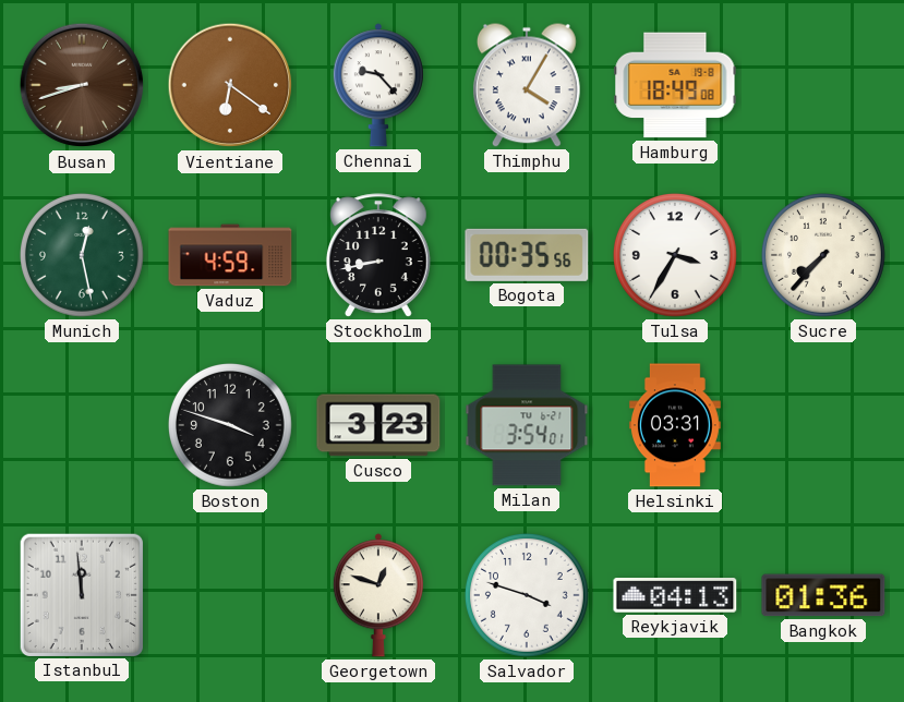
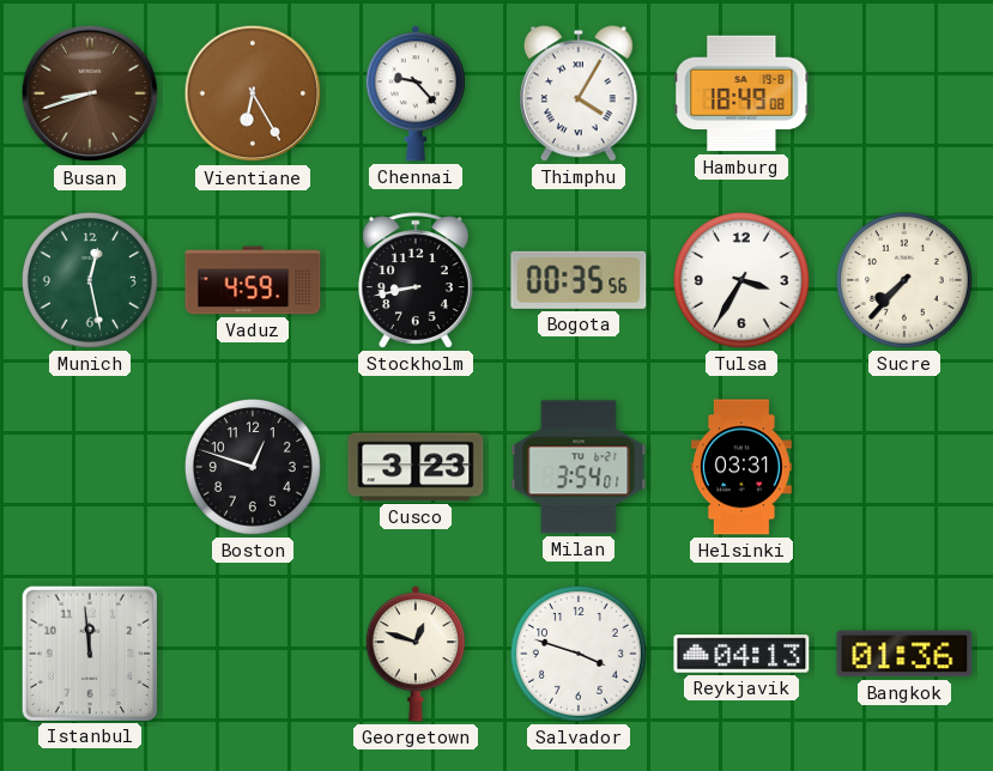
Vientiane: 6:21 -> 6:25 (253, 93)
Boston: 3:48 -> 12:48 (253, 467)
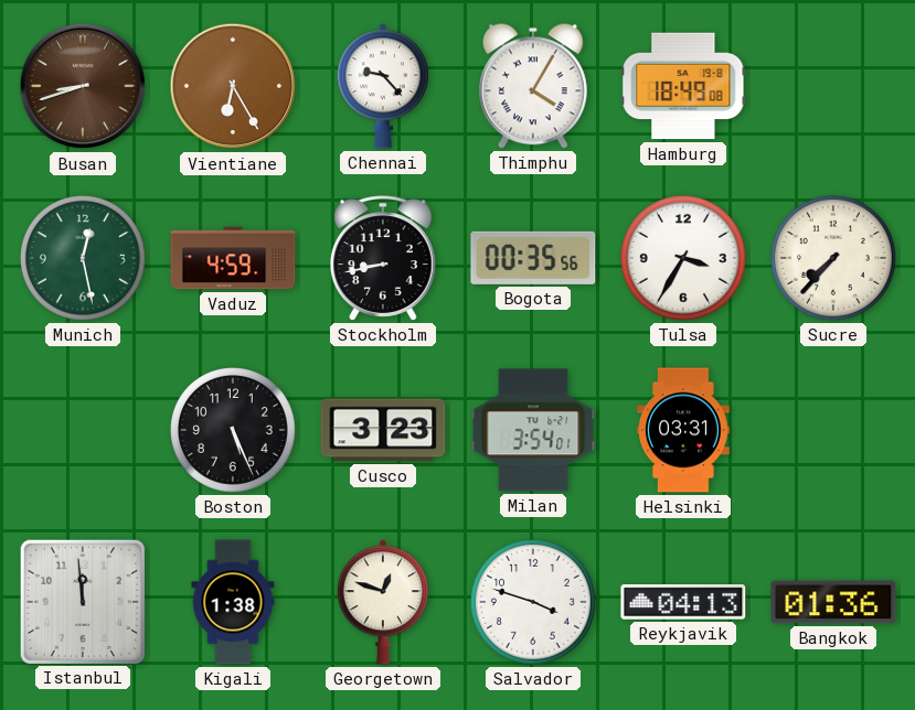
Boston: 12:48 -> 5:26 (233, 430)
Kigali: none -> 1:38 (233, 602)
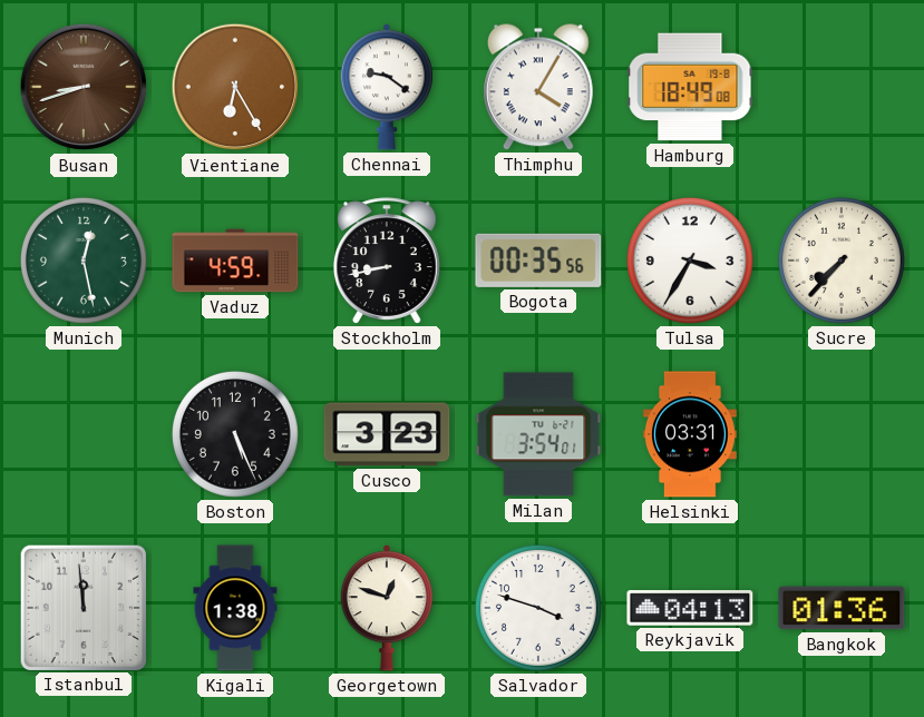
Chennai: 9:23 -> 9:21 (387, 87)
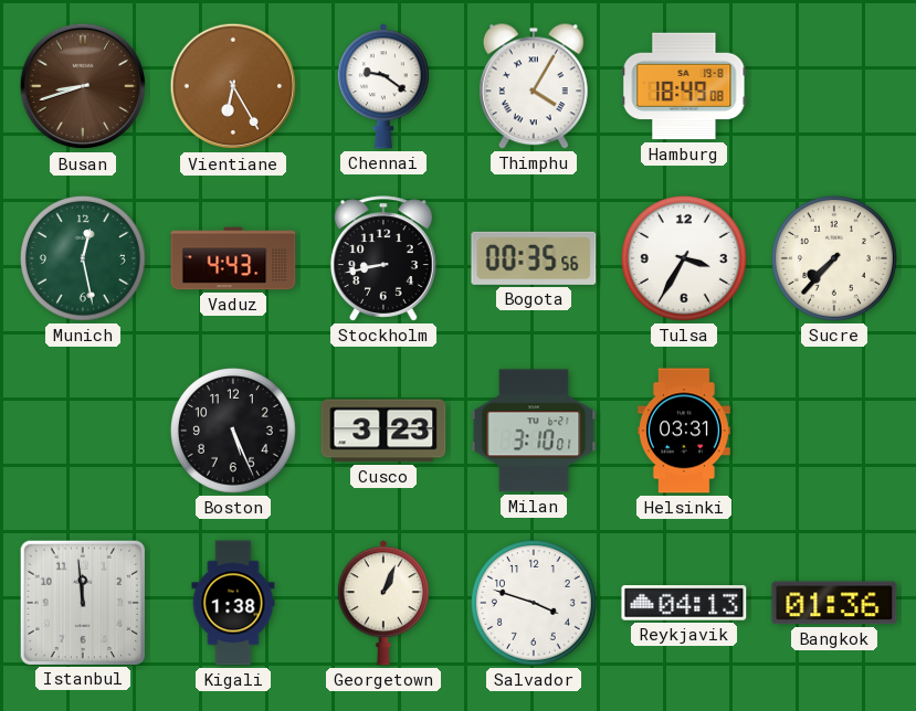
Vaduz: 4:59 -> 4:43 (233, 258)
Milan: 3:54 -> 3:10 (534, 431)
Georgetown: 12:48 -> 1:04 (383, 603)
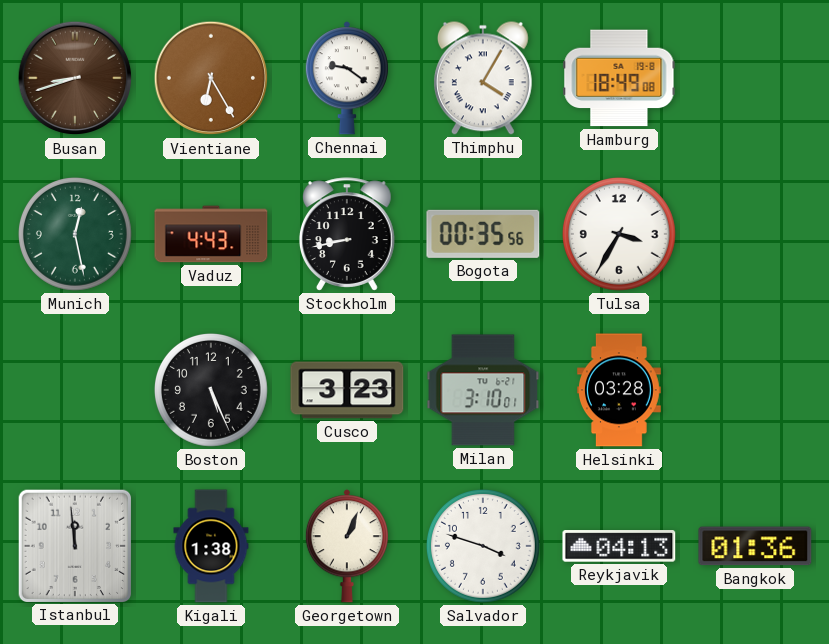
Sucre: 7:37 -> none (834, 258)
Helsinki: 03:31 -> 03:28 (619, 390)
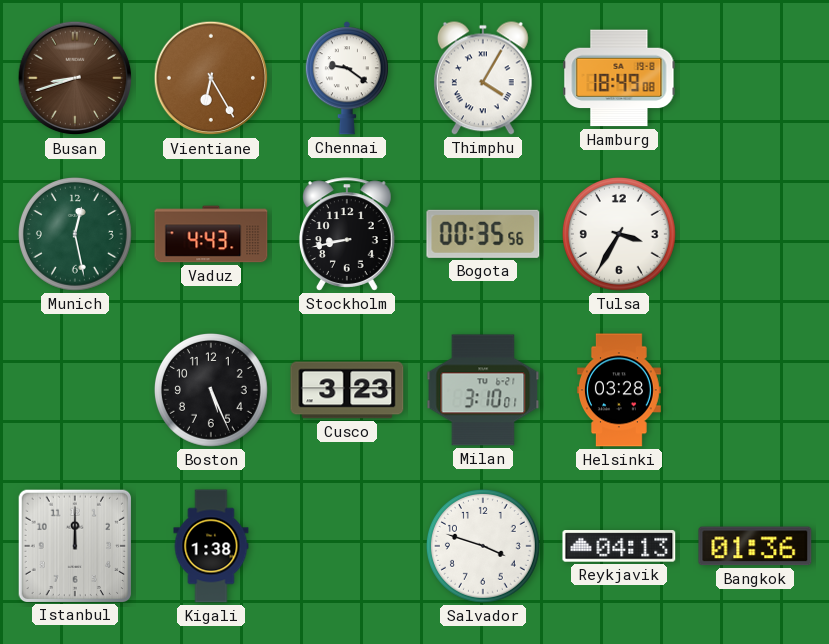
Istanbul: 11:59 -> 12:00 (74, 545)
Georgetown: 1:04 -> none (347, 546)
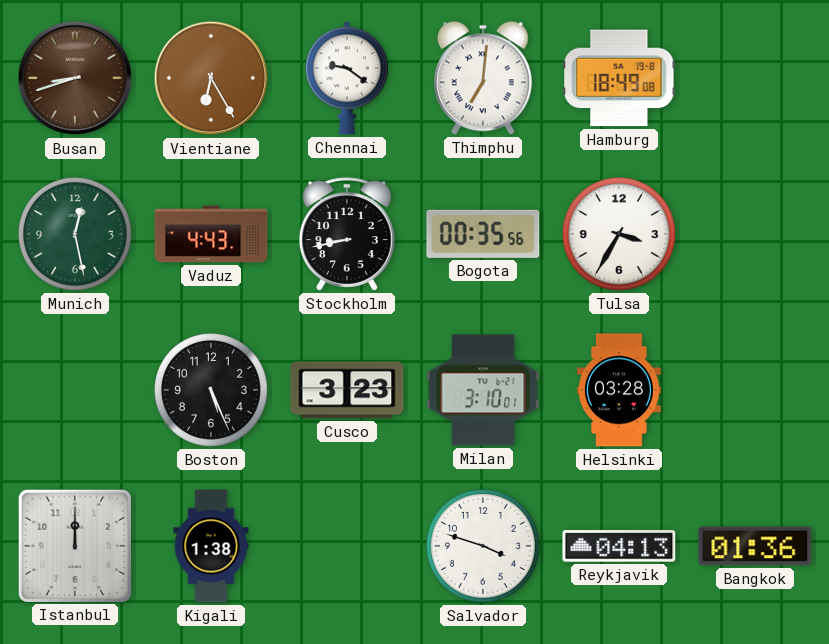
Thimphu: 4:05 -> 7:01 (483, 78)
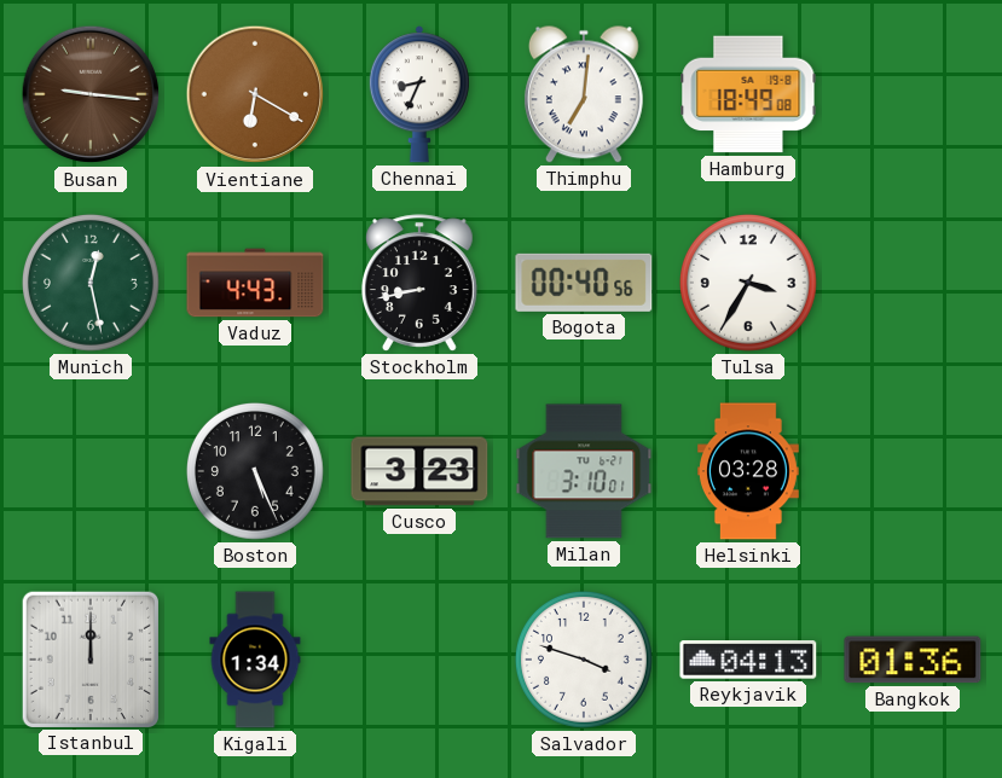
Busan: 8:42 -> 9:16 (91, 94)
Vientiane: 6:25 -> 6:20 (255, 94)
Chennai: 9:21 -> 8:34 (419, 94)
Bogota: 00:35 -> 00:40 (584, 283)
Kigali: 1:38 -> 1:34 (255, 660)
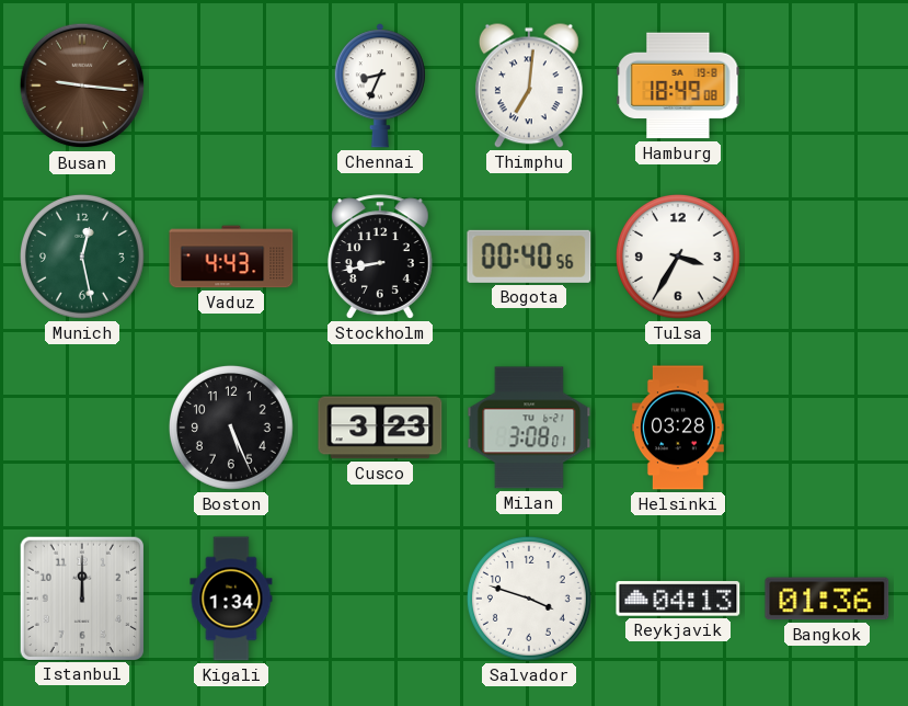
Vientiane: 6:20 -> none (255, 94)
Milan: 3:10 -> 3:08 (529, 428)
